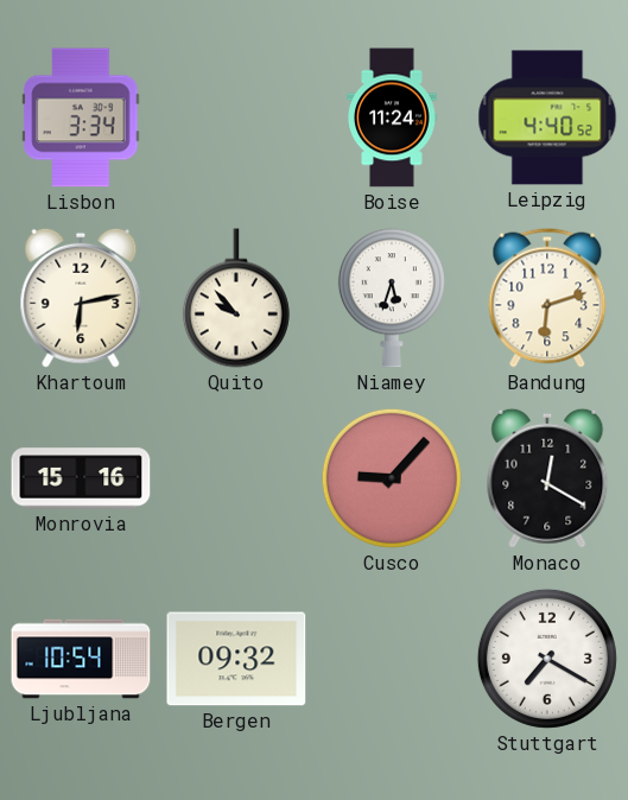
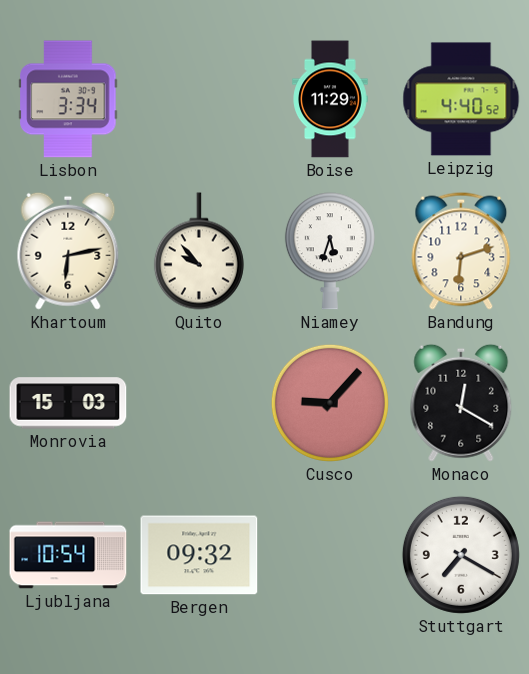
Boise: 11:24 -> 11:29 (330, 99)
Monrovia: 15:16 -> 15:03 (68, 403)
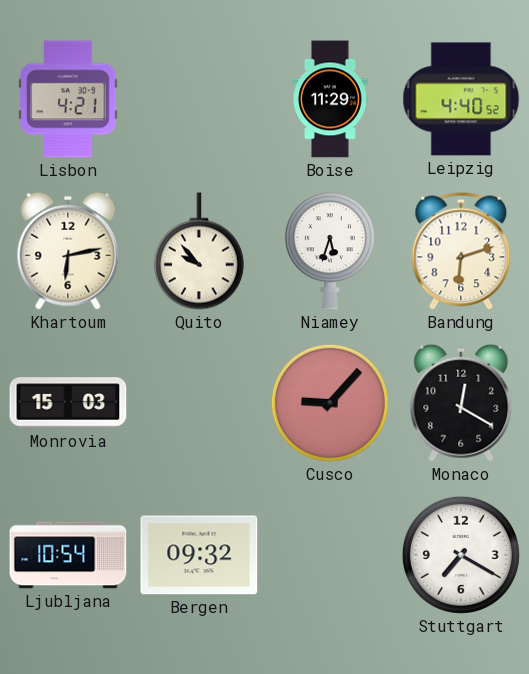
Lisbon: 3:34 -> 4:21 (68, 99)
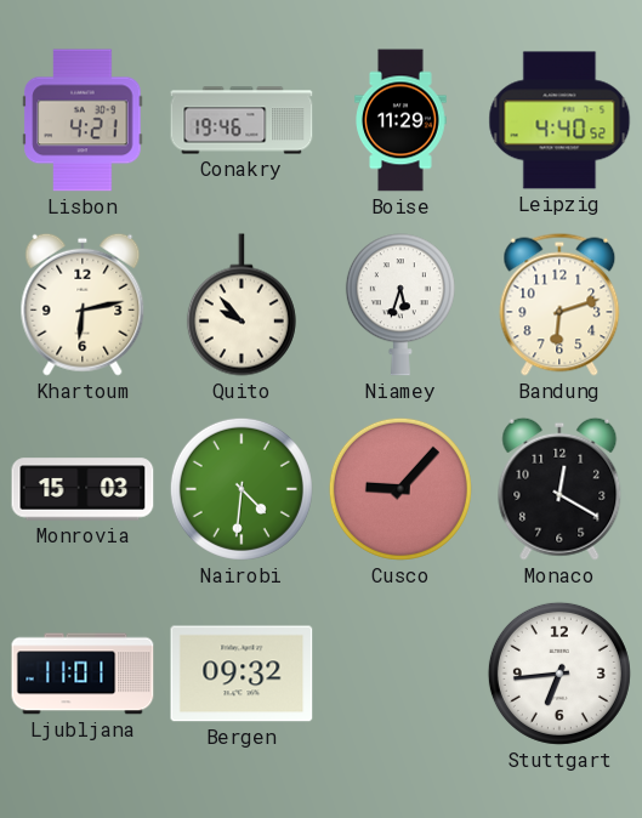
Conakry: none -> 19:46 (242, 120)
Nairobi: none -> 4:31 (242, 489)
Ljubljana: 10:54 -> 11:01 (83, 674)
Stuttgart: 7:20 -> 6:44 (559, 674)
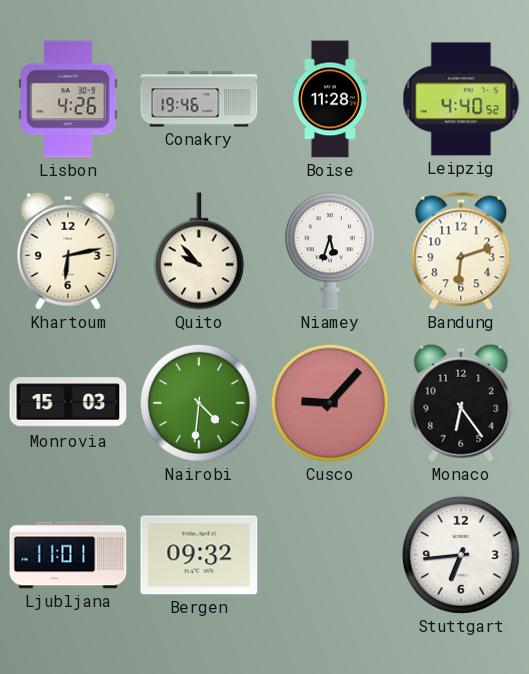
Lisbon: 4:21 -> 4:26 (68, 99)
Boise: 11:29 -> 11:28 (330, 99)
Monaco: 12:20 -> 6:24 (461, 403)
